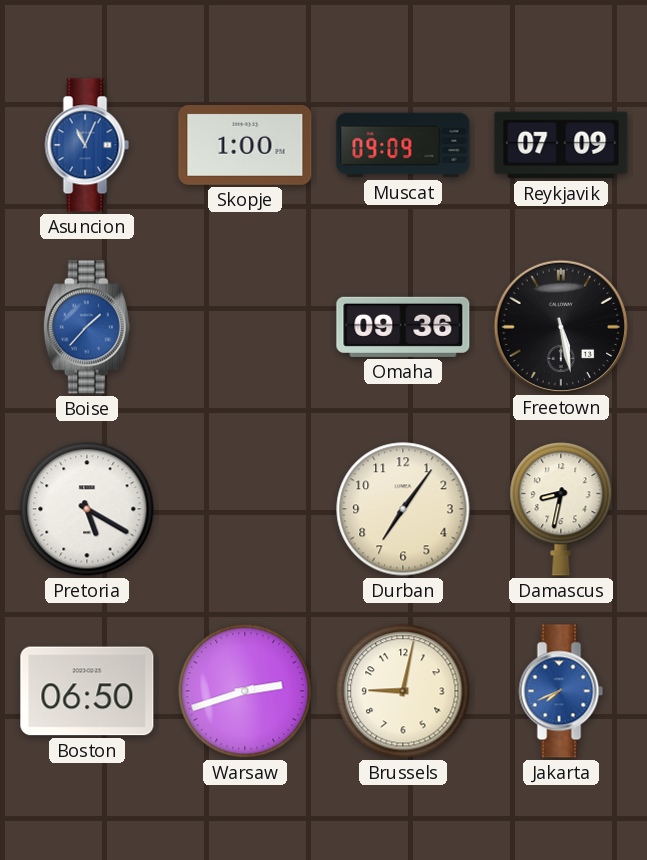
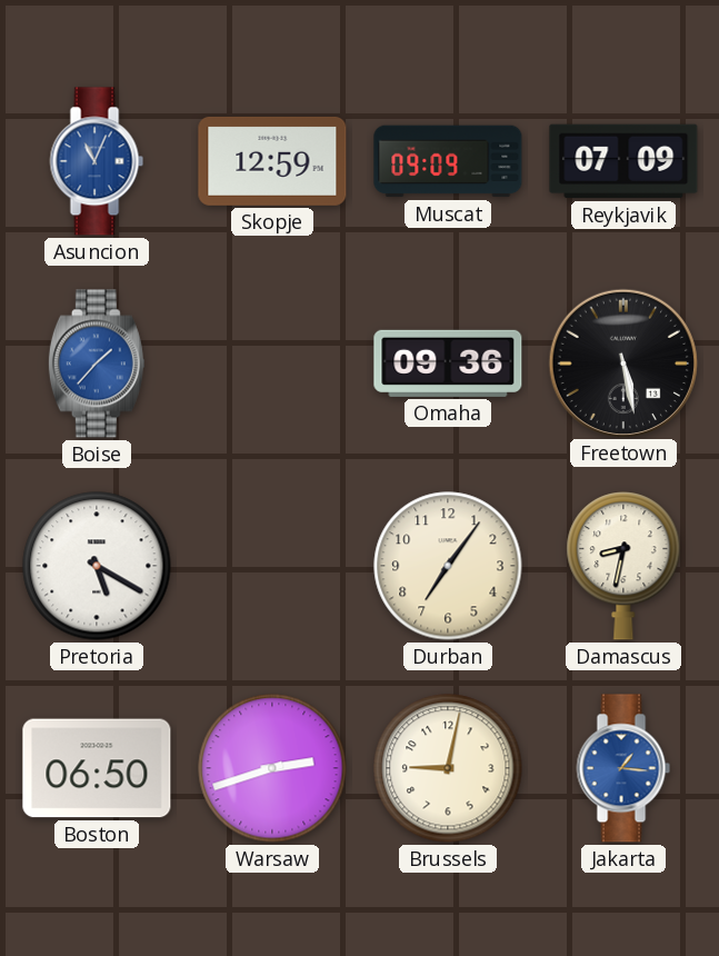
Skopje: 1:00 -> 12:59 (272, 161)
Jakarta: 7:41 -> 1:16 (623, 768)
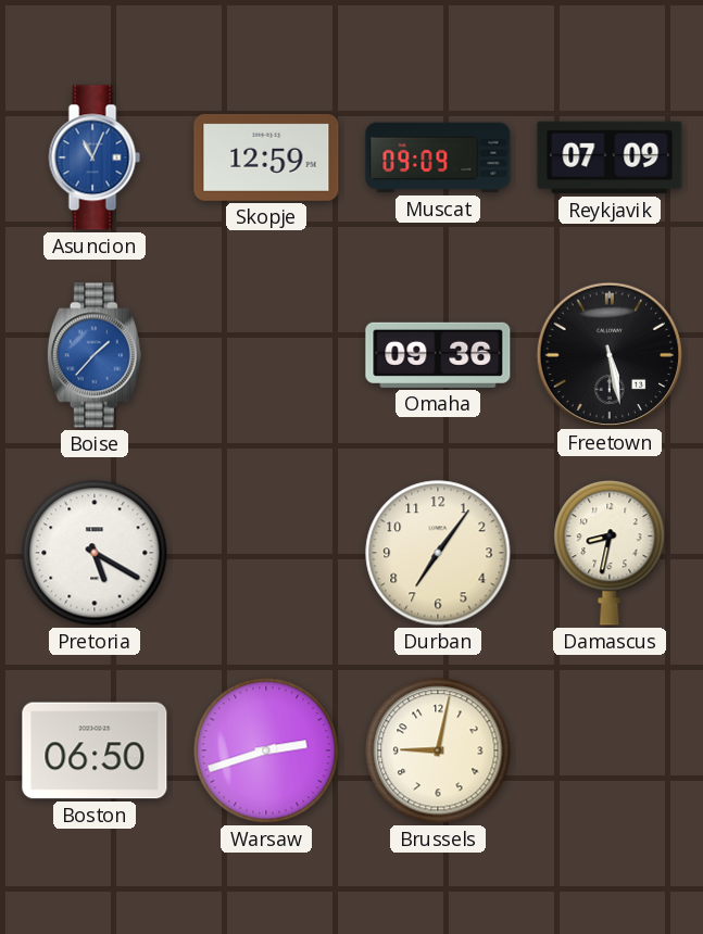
Jakarta: 1:16 -> none (623, 768)
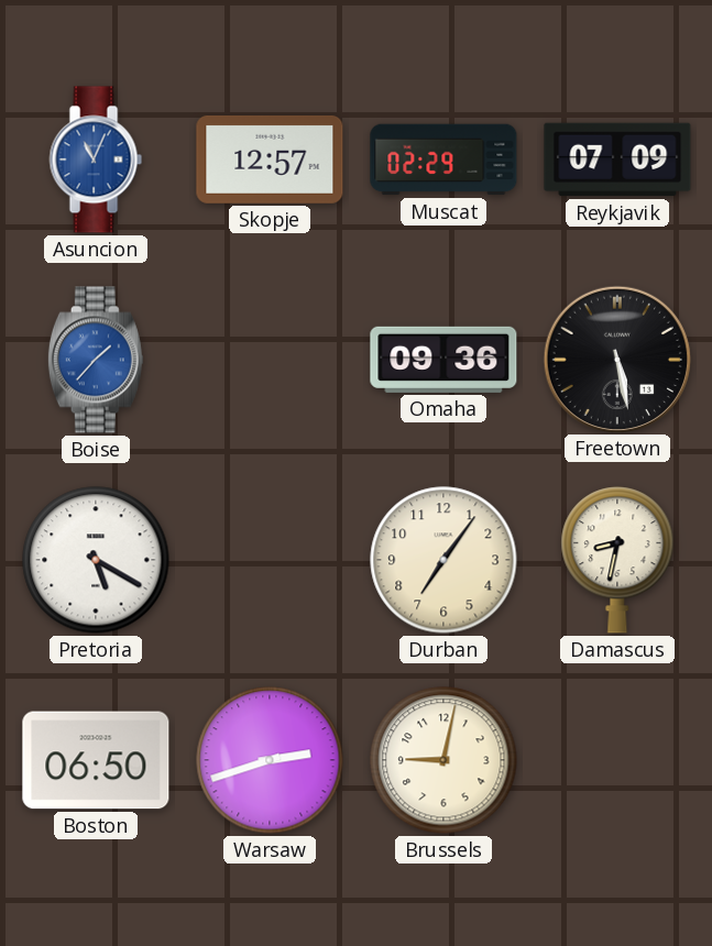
Skopje: 12:59 -> 12:57 (270, 159)
Muscat: 09:09 -> 02:29 (443, 159)
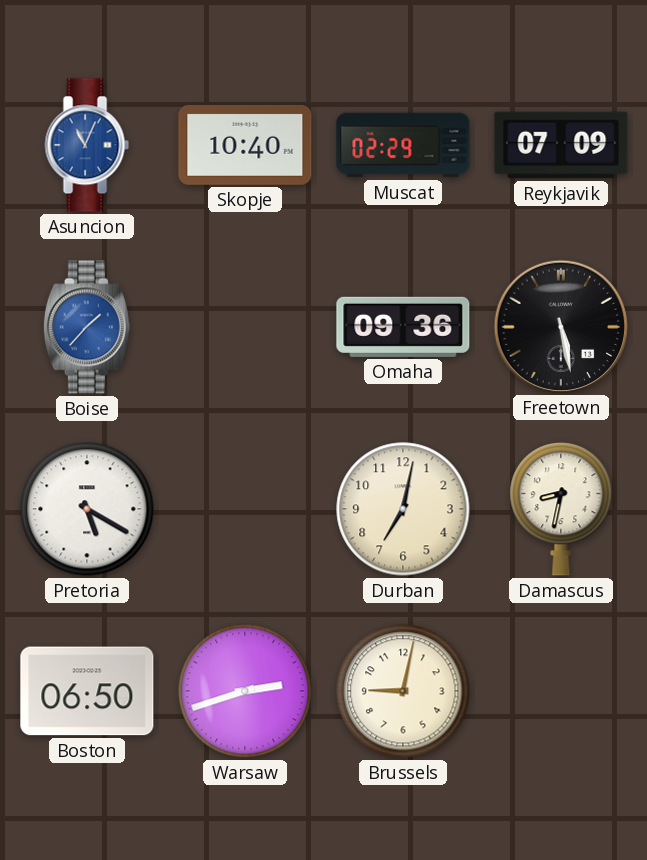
Skopje: 12:57 -> 10:40 (245, 145)
Durban: 7:06 -> 7:02 (403, 509)
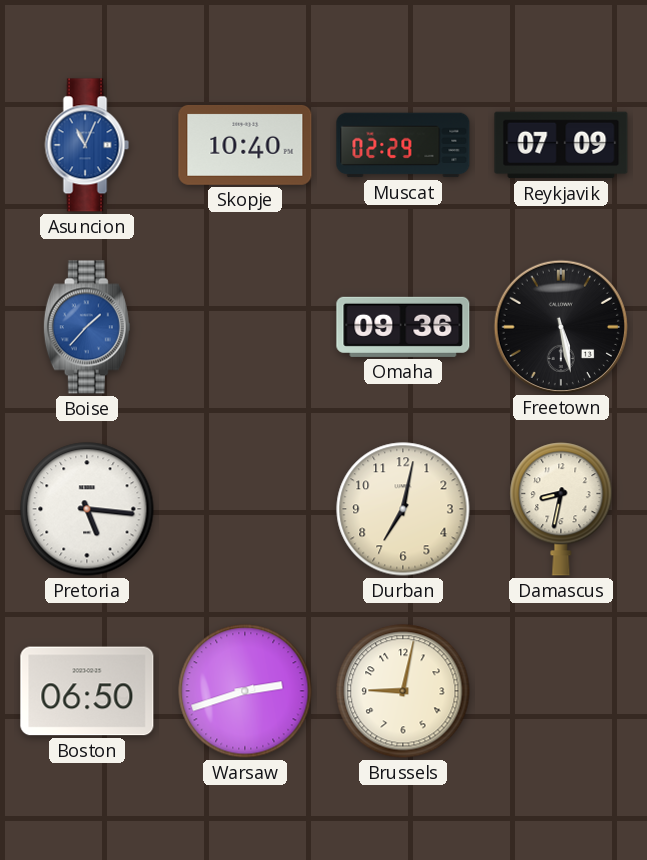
Pretoria: 5:20 -> 5:16 (87, 509)
